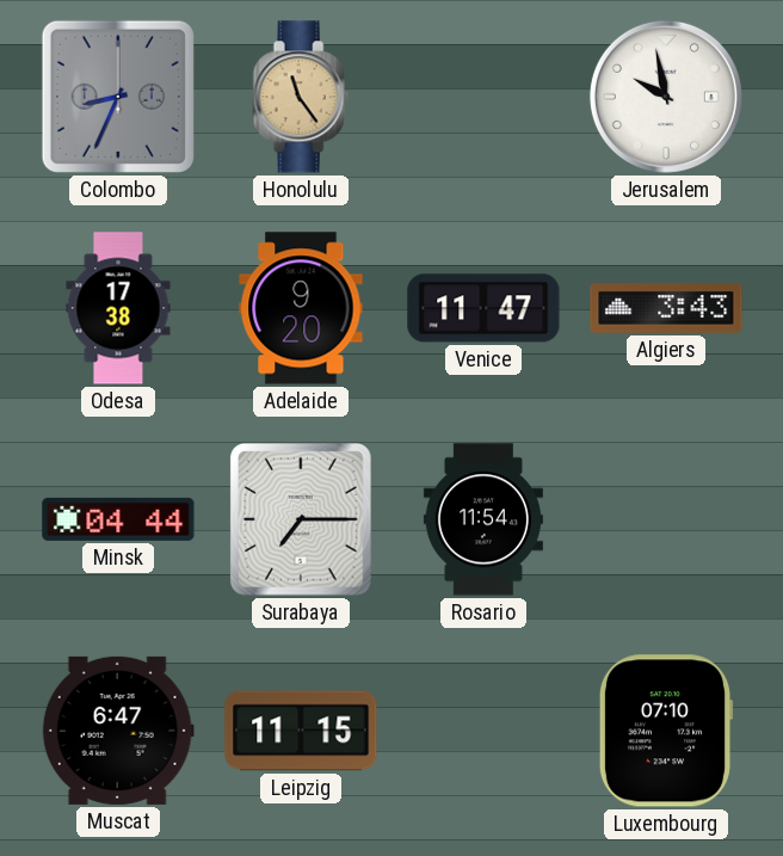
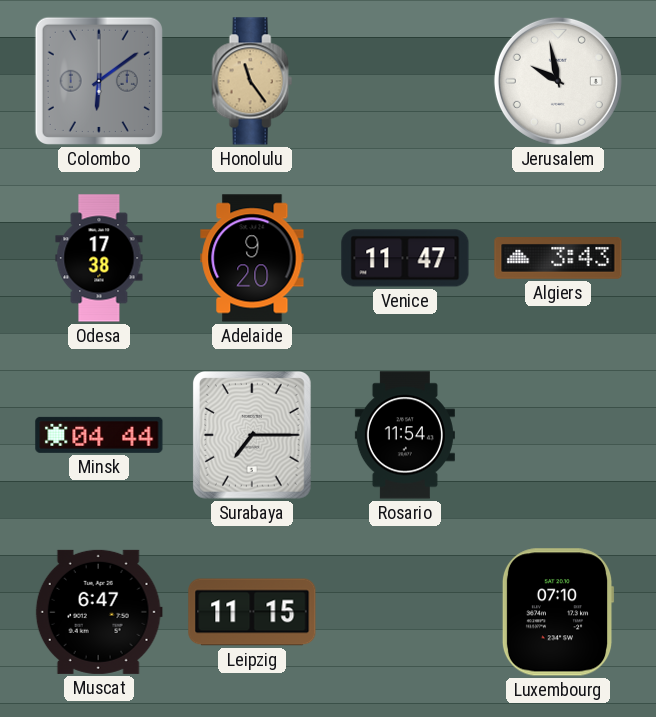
Colombo: 8:34 -> 6:09 (99, 81)
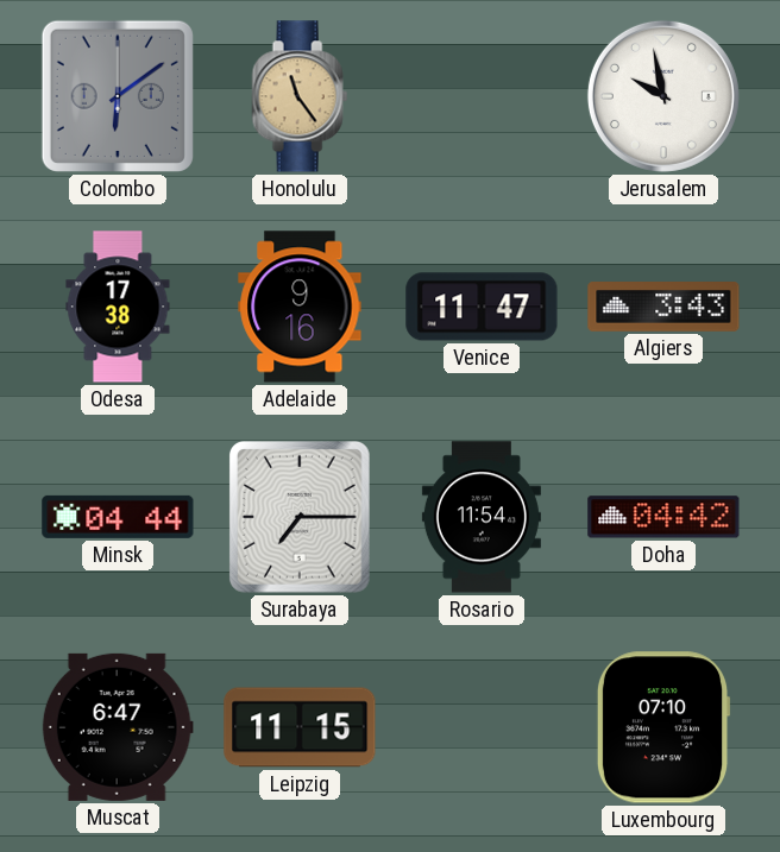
Adelaide: 9:20 -> 9:16 (300, 307)
Doha: none -> 04:42 (663, 517)
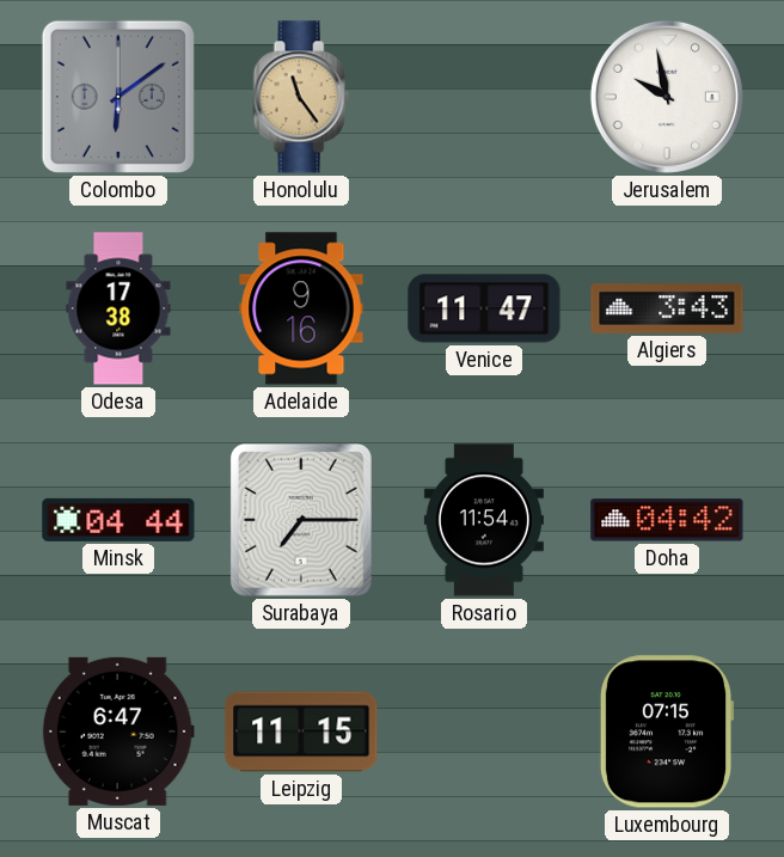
Luxembourg: 07:10 -> 07:15 (667, 731)
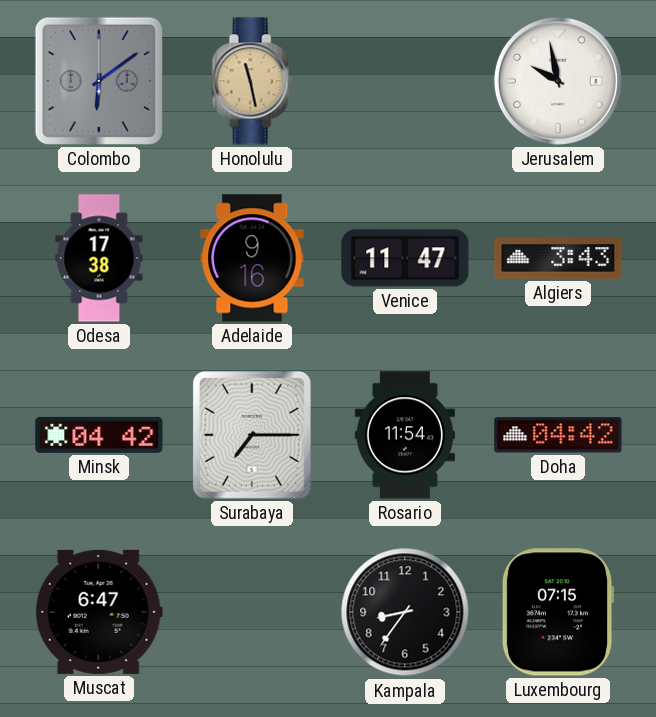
Honolulu: 11:24 -> 11:28 (252, 81)
Minsk: 04:44 -> 04:42 (99, 435)
Leipzig: 11:15 -> none (301, 731)
Kampala: none -> 8:36 (405, 612)
